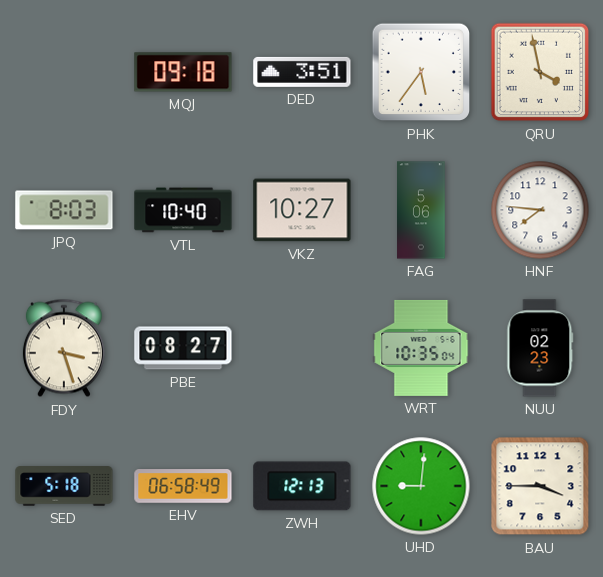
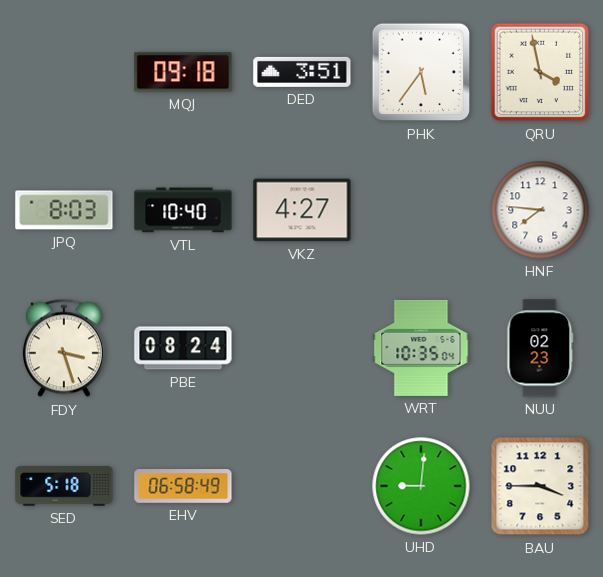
VKZ: 10:27 -> 4:27 (302, 210)
FAG: 5:06 -> none (421, 210)
PBE: 08:27 -> 08:24 (183, 348)
ZWH: 12:13 -> none (302, 486)
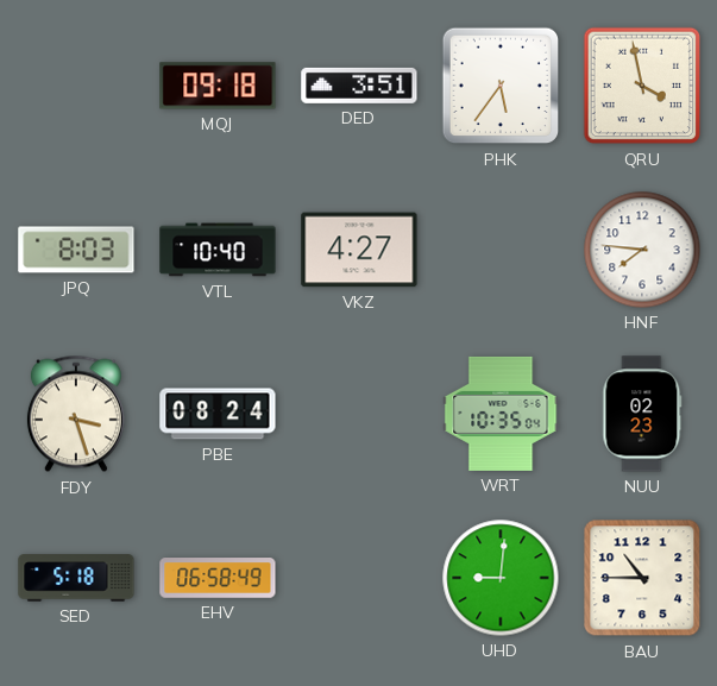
BAU: 3:45 -> 10:45 (642, 578)
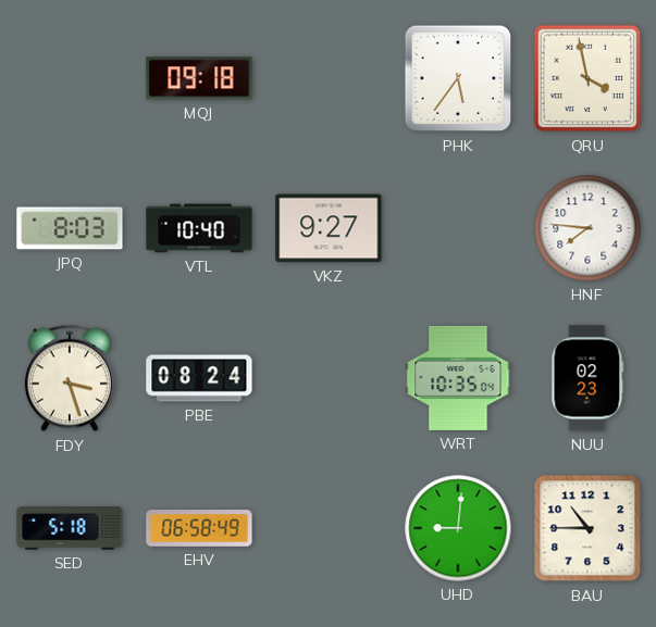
DED: 3:51 -> none (359, 86)
VKZ: 4:27 -> 9:27 (329, 228)
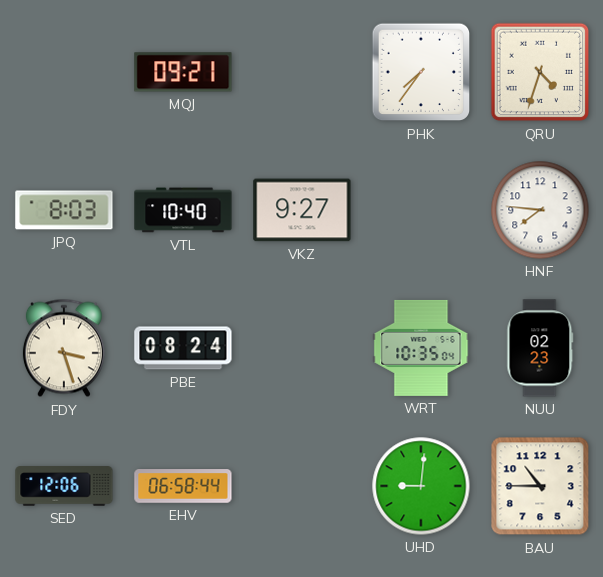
MQJ: 09:18 -> 09:21 (183, 72)
PHK: 5:36 -> 7:36 (421, 72)
QRU: 3:58 -> 4:33 (540, 72)
SED: 5:18 -> 12:06 (64, 486)
EHV: 06:58:49 -> 06:58:44 (183, 486)
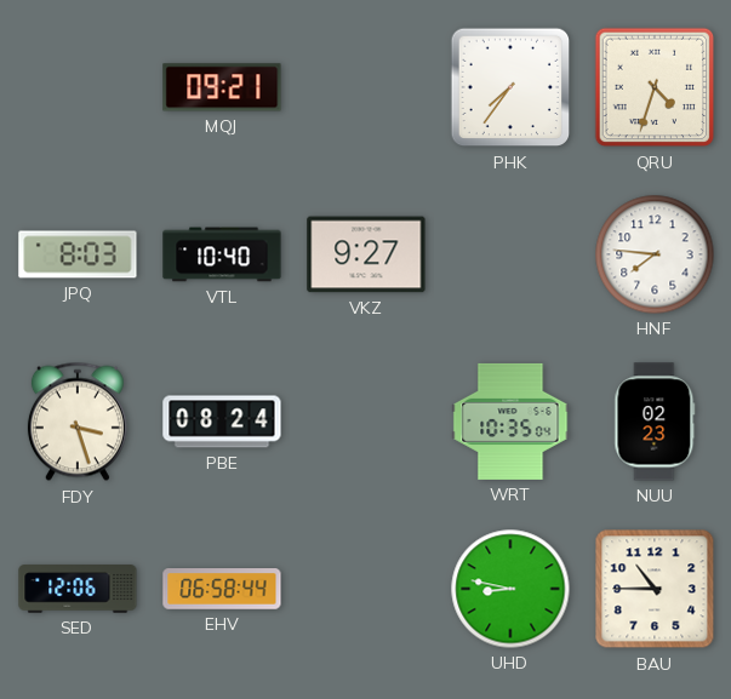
UHD: 9:01 -> 8:47 (510, 589)
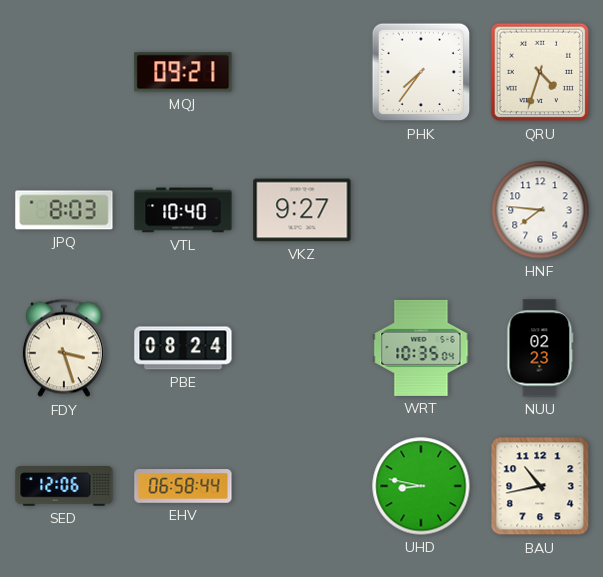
BAU: 10:45 -> 10:43 (540, 486)
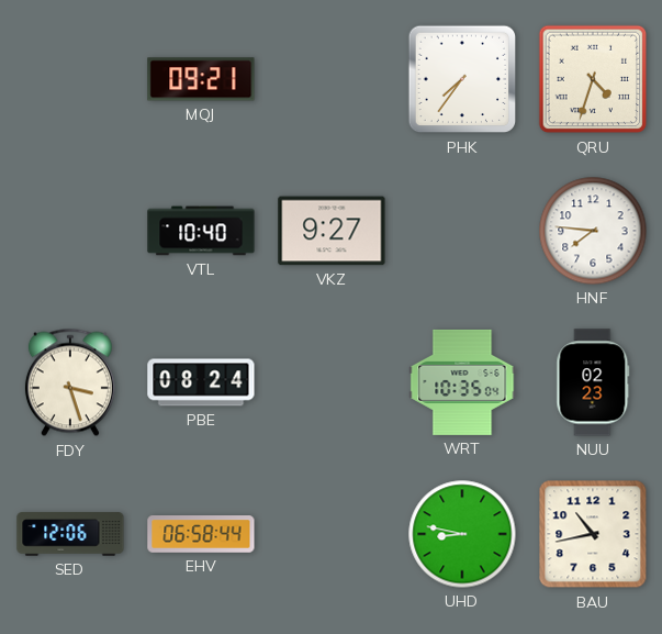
JPQ: 8:03 -> none (64, 210)
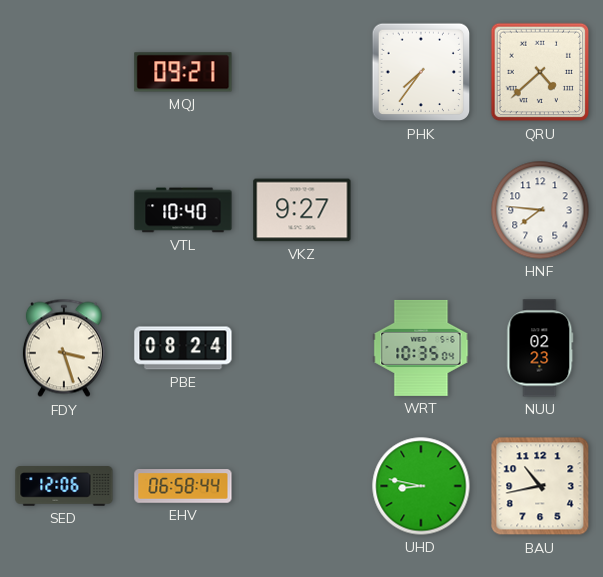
QRU: 4:33 -> 4:38 (540, 72)
